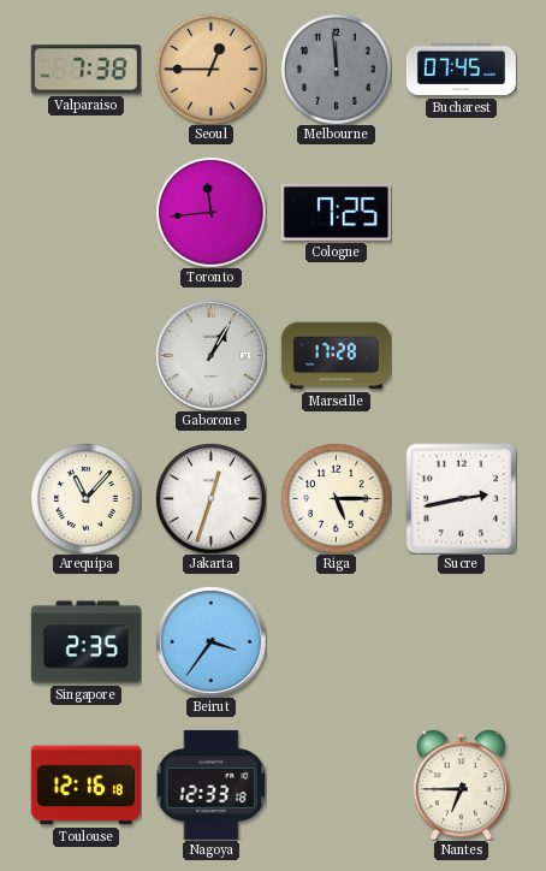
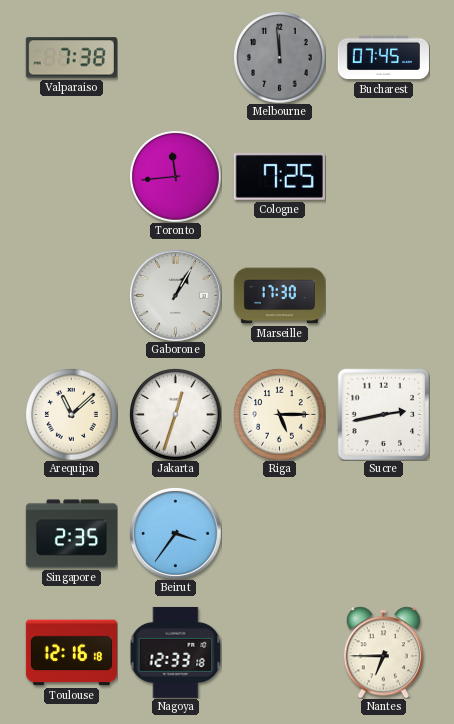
Seoul: 12:45 -> none (212, 70)
Marseille: 17:28 -> 17:30 (279, 296)
Arequipa: 11:07 -> 11:08 (72, 415)
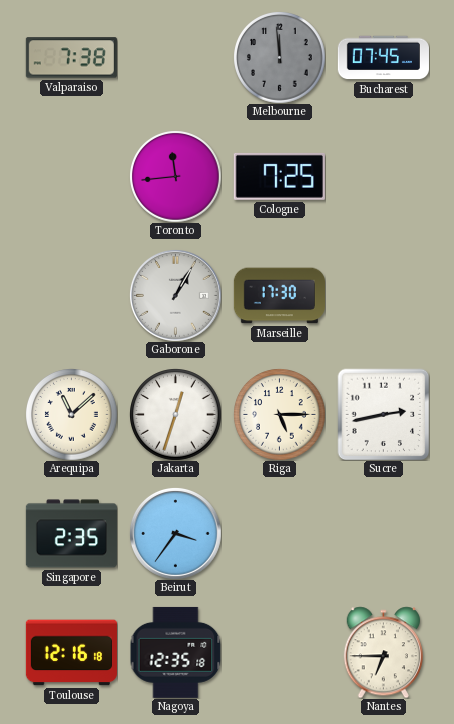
Nagoya: 12:33 -> 12:35 (175, 652)
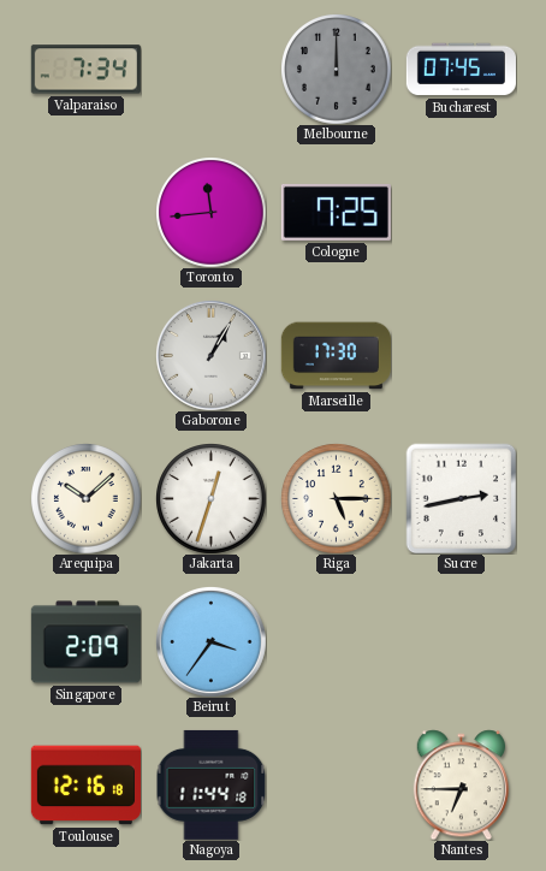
Valparaiso: 7:38 -> 7:34 (85, 70)
Melbourne: 11:59 -> 12:00 (337, 70)
Arequipa: 11:08 -> 10:08 (87, 499)
Singapore: 2:35 -> 2:09 (85, 642)
Nagoya: 12:35 -> 11:44 (210, 784)
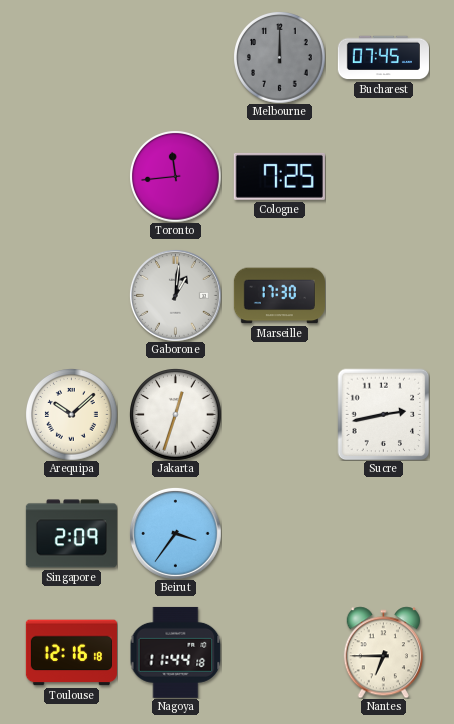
Valparaiso: 7:34 -> none (85, 70)
Gaborone: 1:05 -> 1:01 (175, 295)
Riga: 5:15 -> none (337, 499)
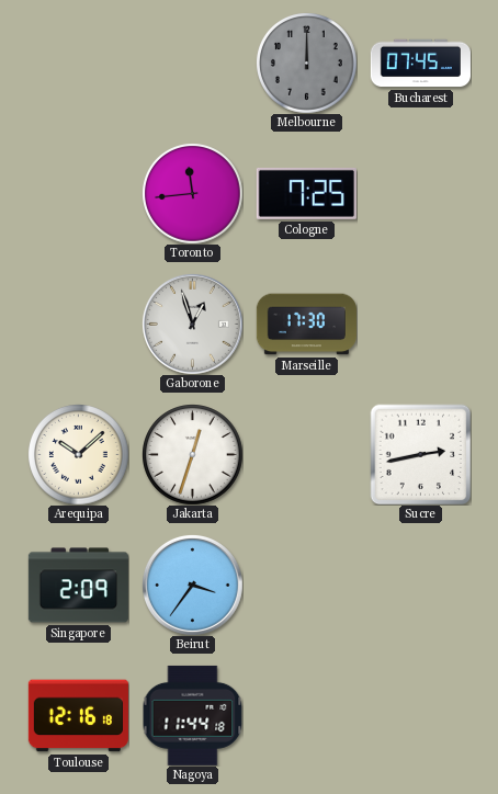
Gaborone: 1:01 -> 12:57 (192, 324)
Nantes: 6:45 -> none (383, 652)
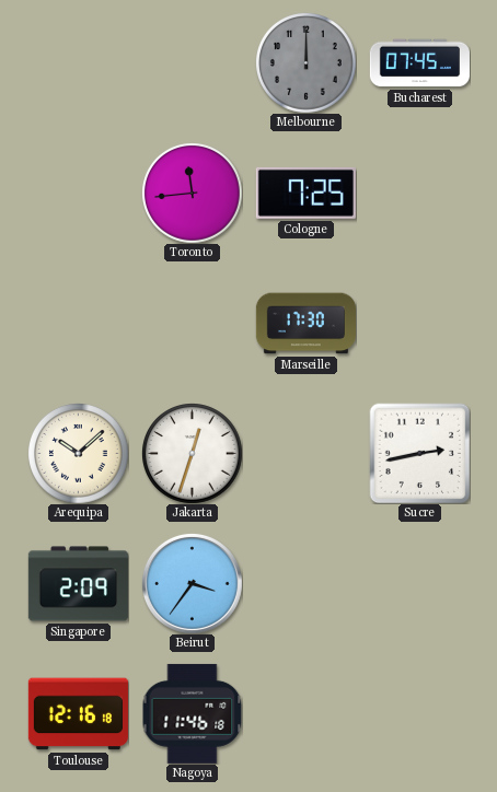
Gaborone: 12:57 -> none (192, 324)
Nagoya: 11:44 -> 11:46 (192, 713)
